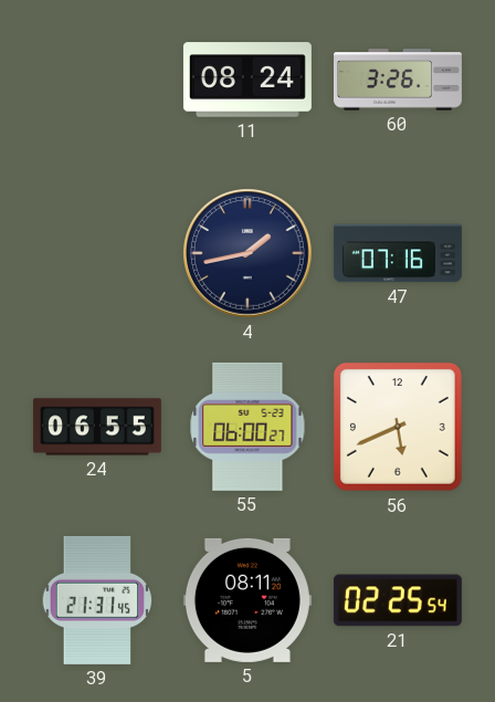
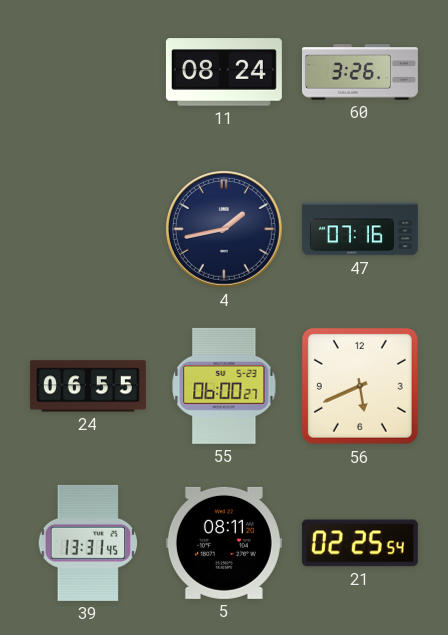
39: 21:31 -> 13:31 (88, 543)
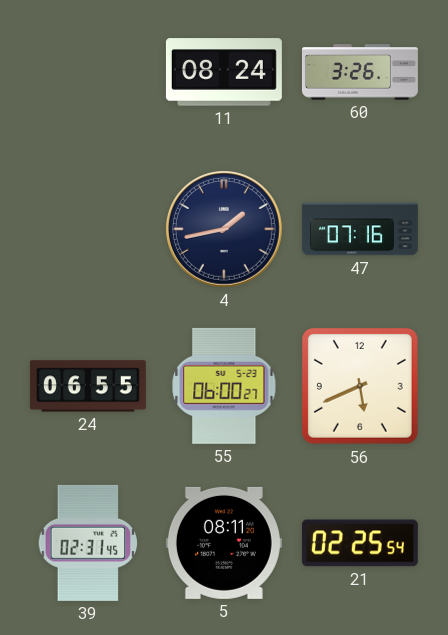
39: 13:31 -> 02:31 (88, 543)
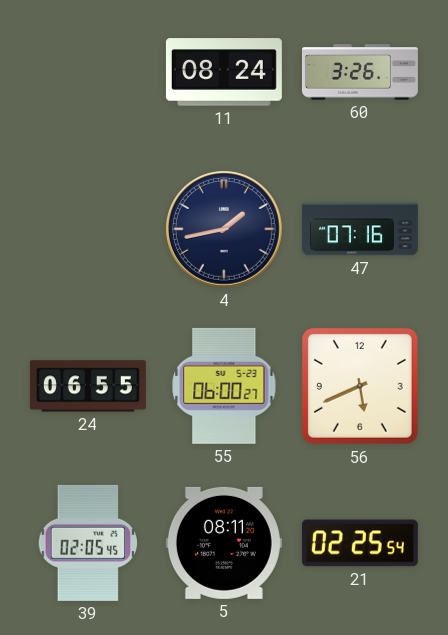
39: 02:31 -> 02:05 (88, 543)
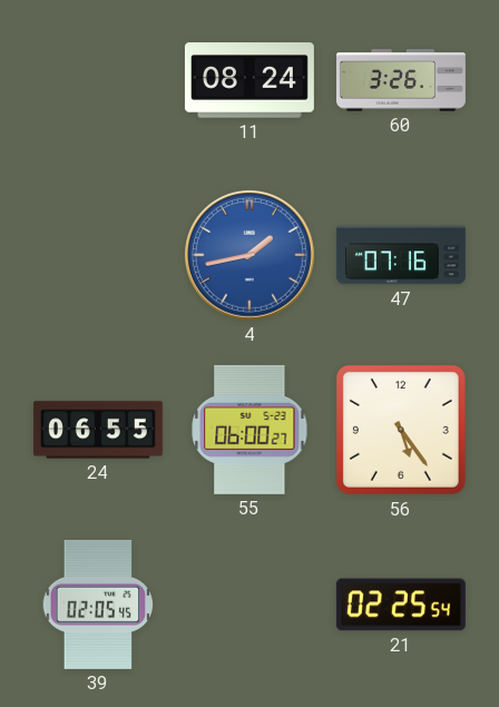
4 dial: navy -> blue (251, 256)
56: 5:41 -> 5:24 (401, 430)
5: 08:11 -> none (224, 543)
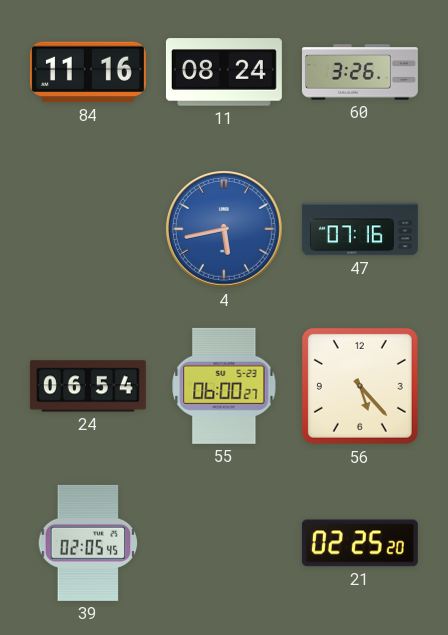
84: none -> 11:16 (88, 72)
4: 1:43 -> 5:43 (225, 230)
24: 06:55 -> 06:54 (88, 386)
56: 5:24 -> 5:23 (360, 386)
21: 02:25:54 -> 02:25:20 (360, 543)
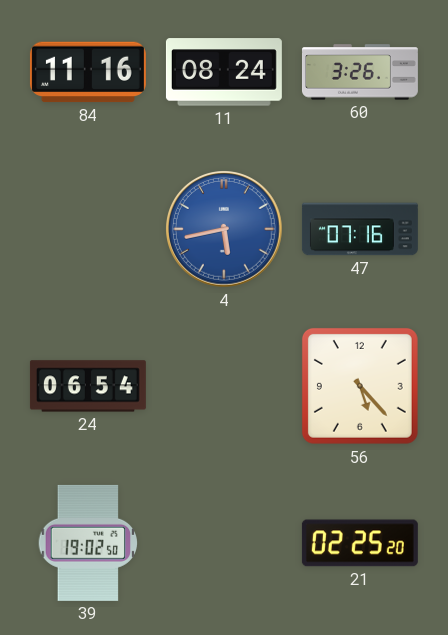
55: 06:00 -> none (224, 386)
39: 02:05 -> 19:02 (88, 543)
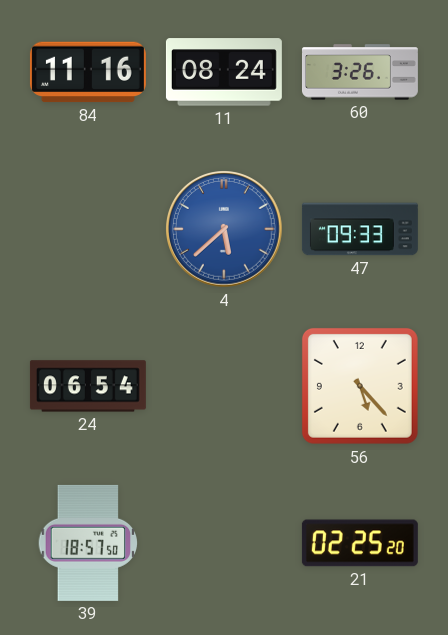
4: 5:43 -> 5:38 (225, 230)
47: 07:16 -> 09:33 (360, 229)
39: 19:02 -> 18:57 (88, 543)
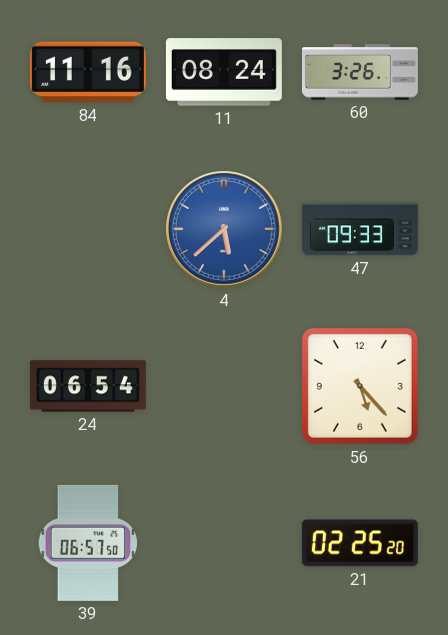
39: 18:57 -> 06:57 (88, 543)
